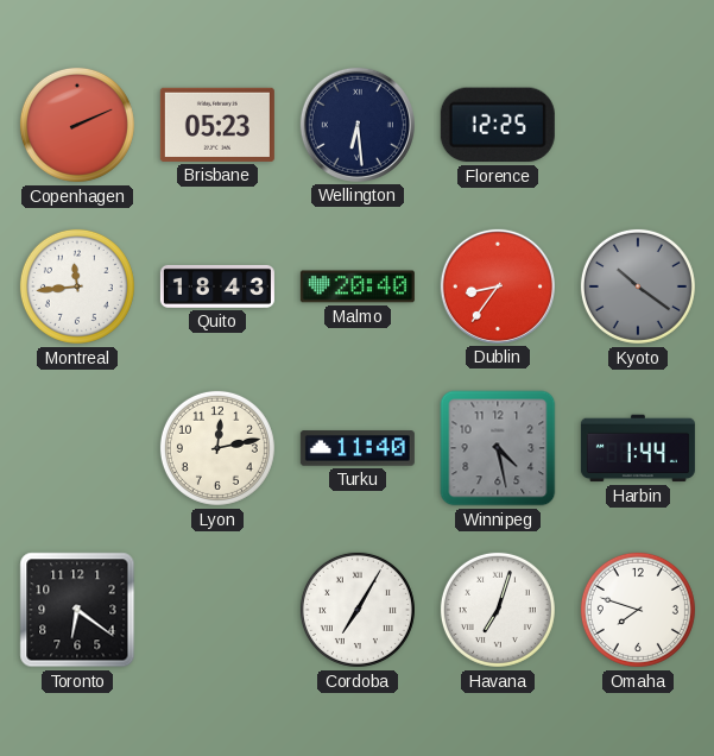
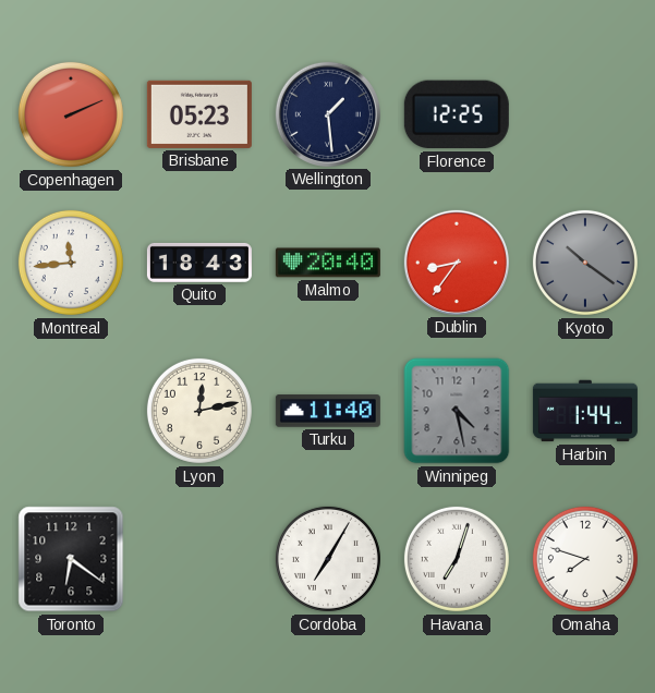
Wellington: 6:29 -> 1:29 (328, 114)
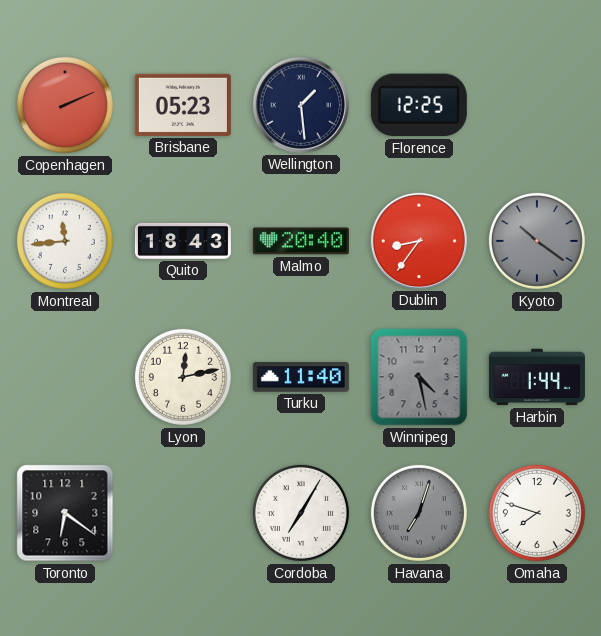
Havana dial: white -> grey (419, 513)
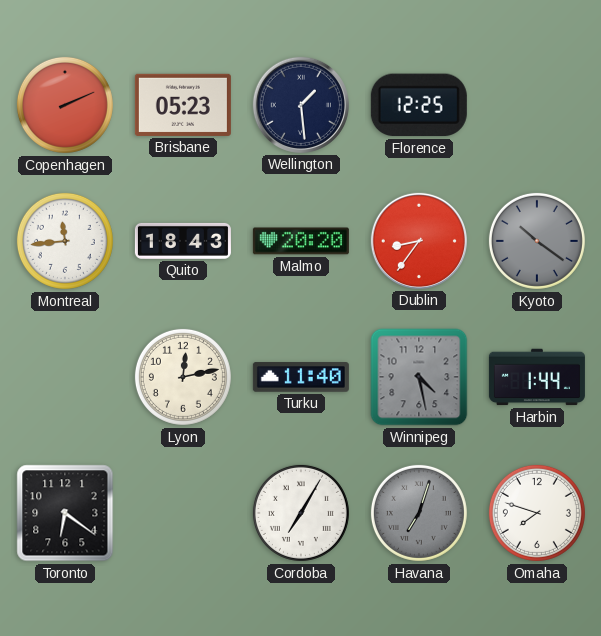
Malmo: 20:40 -> 20:20 (301, 241)
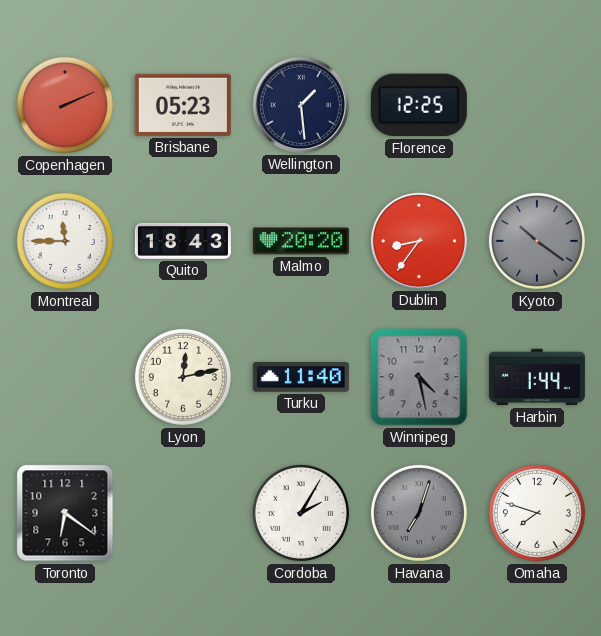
Montreal: 11:44 -> 11:45 (65, 241)
Cordoba: 7:05 -> 2:05 (301, 513)
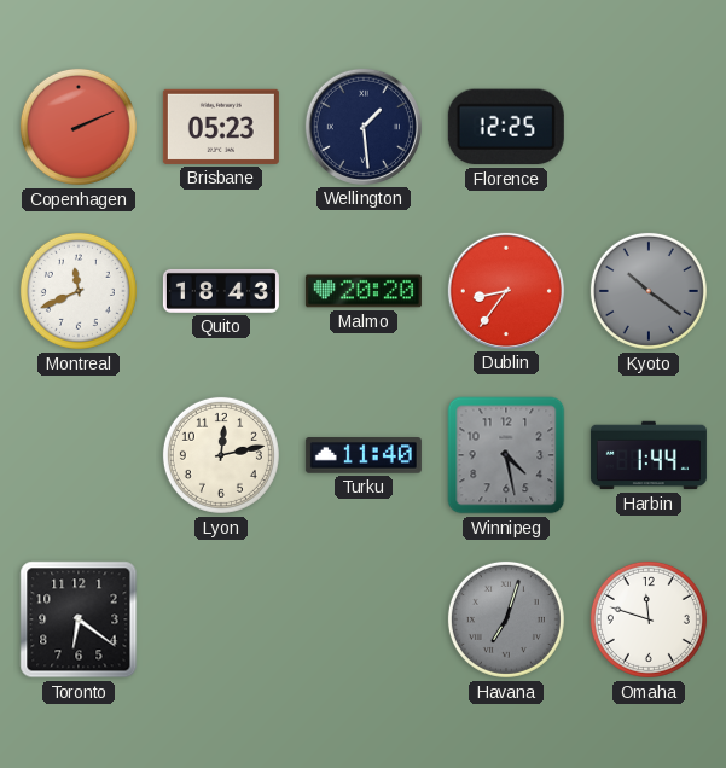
Montreal: 11:45 -> 11:41 (79, 291)
Cordoba: 2:05 -> none (301, 513)
Omaha: 7:48 -> 11:48 (649, 619)
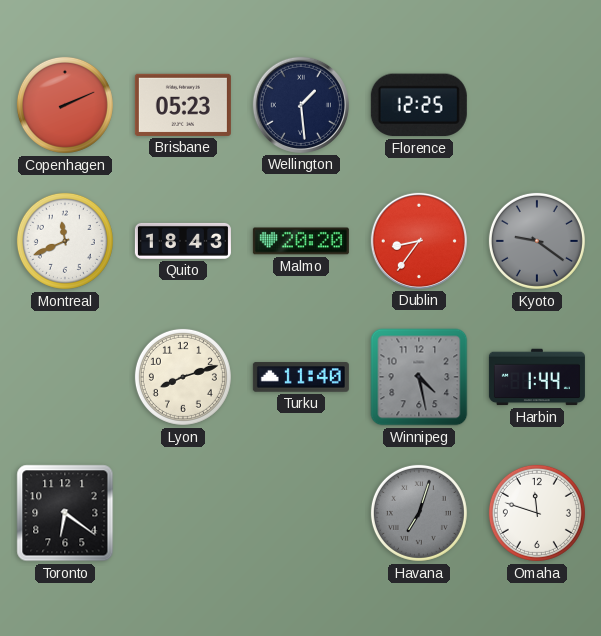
Kyoto: 10:21 -> 9:21 (537, 241)
Lyon: 12:13 -> 8:12 (183, 377)
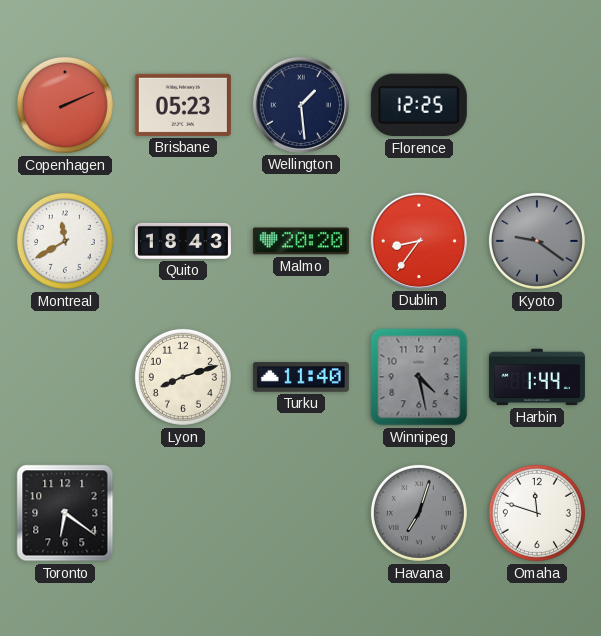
Montreal: 11:41 -> 11:40 (65, 241)
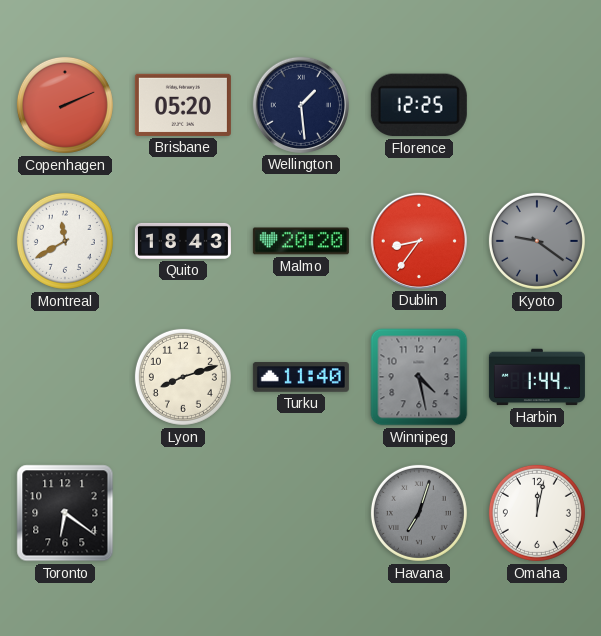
Brisbane: 05:23 -> 05:20 (183, 105)
Omaha: 11:48 -> 12:02 (537, 513)
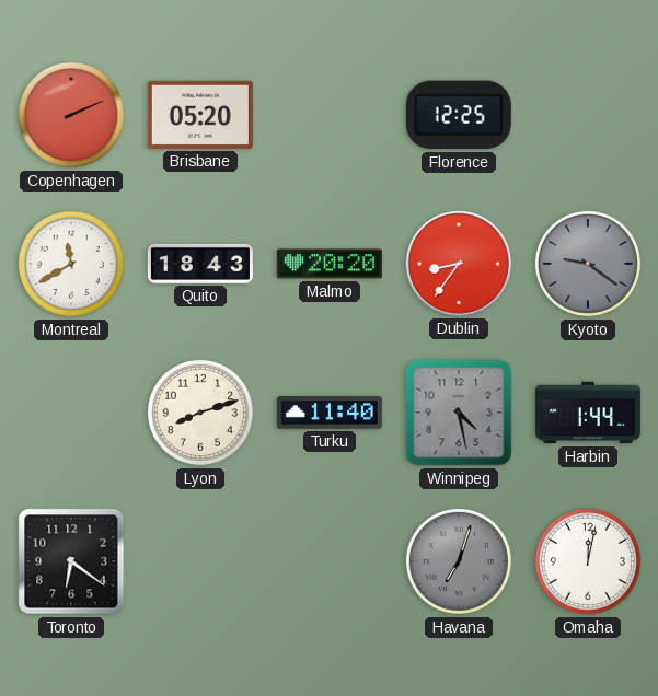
Wellington: 1:29 -> none (301, 105)
